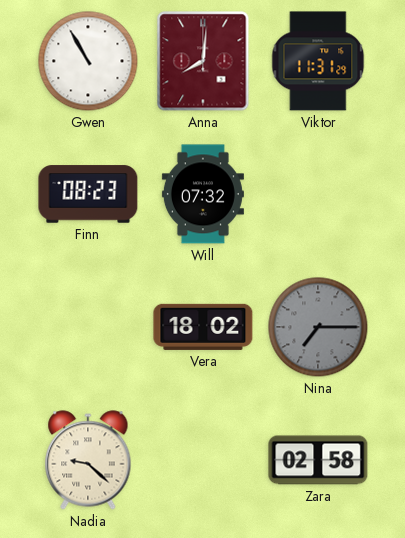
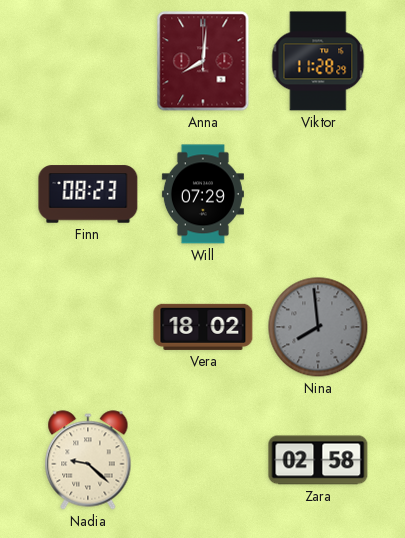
Gwen: 10:55 -> none (88, 61)
Viktor: 11:31 -> 11:28 (318, 61)
Will: 07:32 -> 07:29 (203, 194)
Nina: 7:15 -> 7:59 (318, 327)
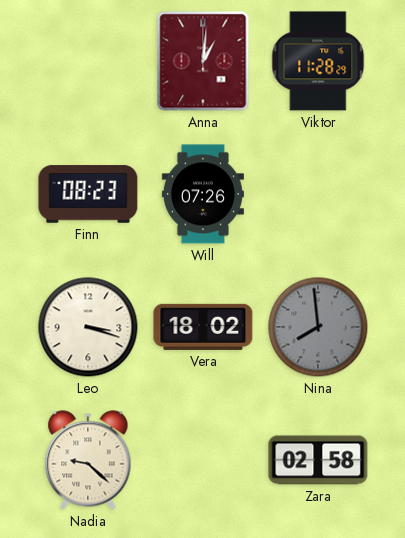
Anna: 8:01 -> 1:01 (203, 61)
Will: 07:29 -> 07:26 (203, 194)
Leo: none -> 3:18 (88, 327)
